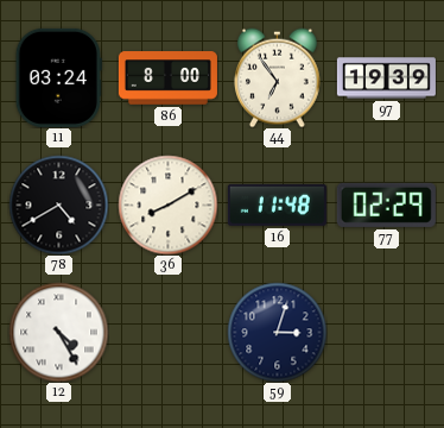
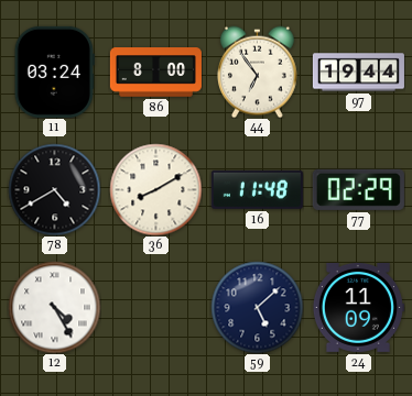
97: 19:39 -> 19:44 (358, 73)
59: 3:03 -> 5:08 (257, 307)
24: none -> 11:09 (358, 307)
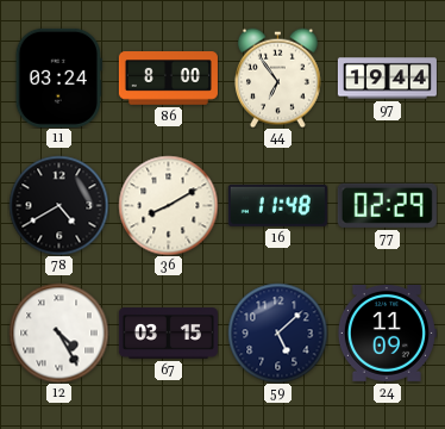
67: none -> 03:15 (168, 334)
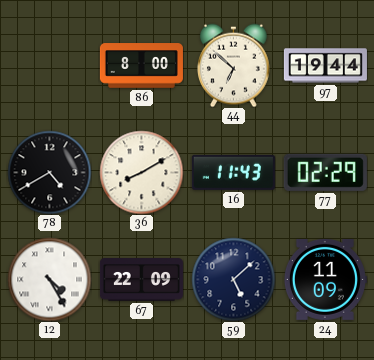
11: 03:24 -> none (58, 77)
44: 6:54 -> 6:52 (233, 65)
16: 11:48 -> 11:43 (233, 172)
67: 03:15 -> 22:09 (141, 280)
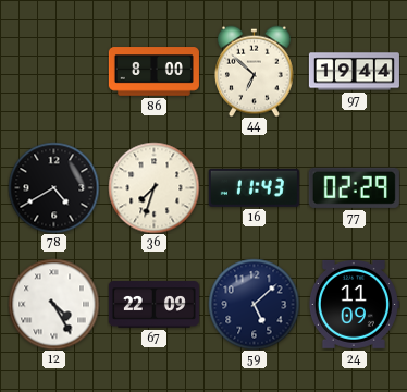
36: 8:10 -> 7:33 (153, 187)
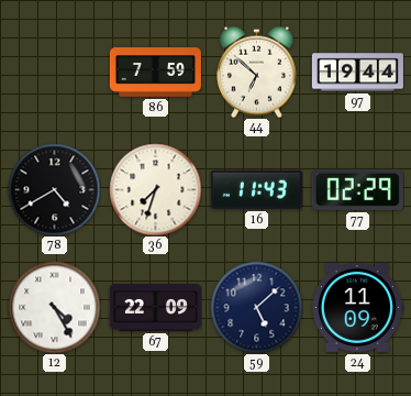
86: 8:00 -> 7:59 (155, 73)
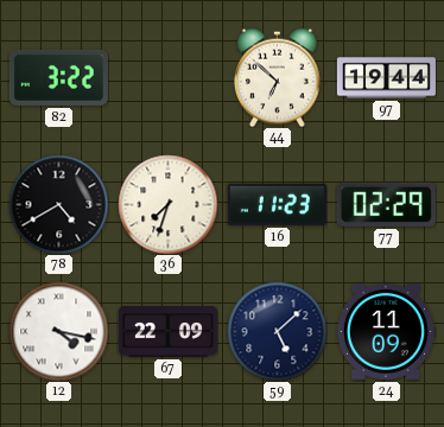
82: none -> 3:22 (58, 77)
86: 7:59 -> none (155, 73)
16: 11:43 -> 11:23 (277, 204)
12: 4:25 -> 4:17 (58, 331)
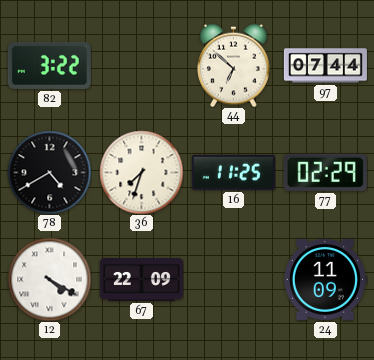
97: 19:44 -> 07:44 (325, 66)
16: 11:23 -> 11:25 (233, 172)
12: 4:17 -> 4:20 (49, 279)
59: 5:08 -> none (277, 331)
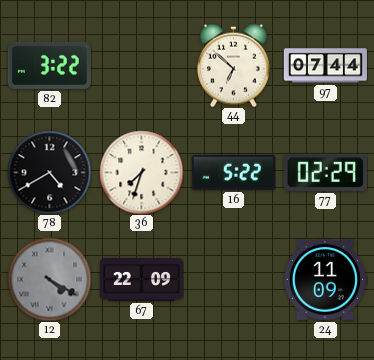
16: 11:25 -> 5:22 (233, 172)
12 dial: white -> grey (49, 279)
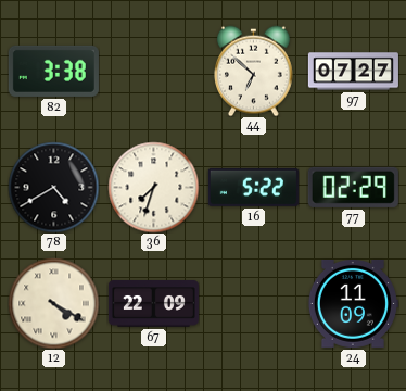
82: 3:22 -> 3:38 (53, 71)
97: 07:44 -> 07:27 (353, 72)
12 dial: grey -> cream (53, 303)
